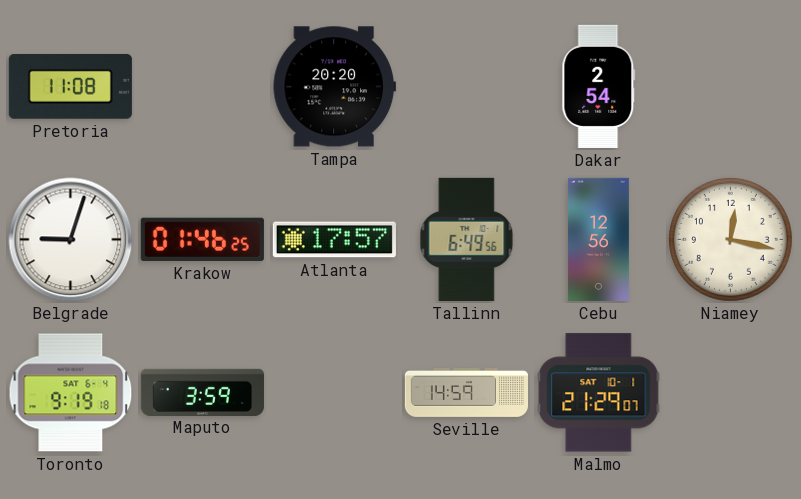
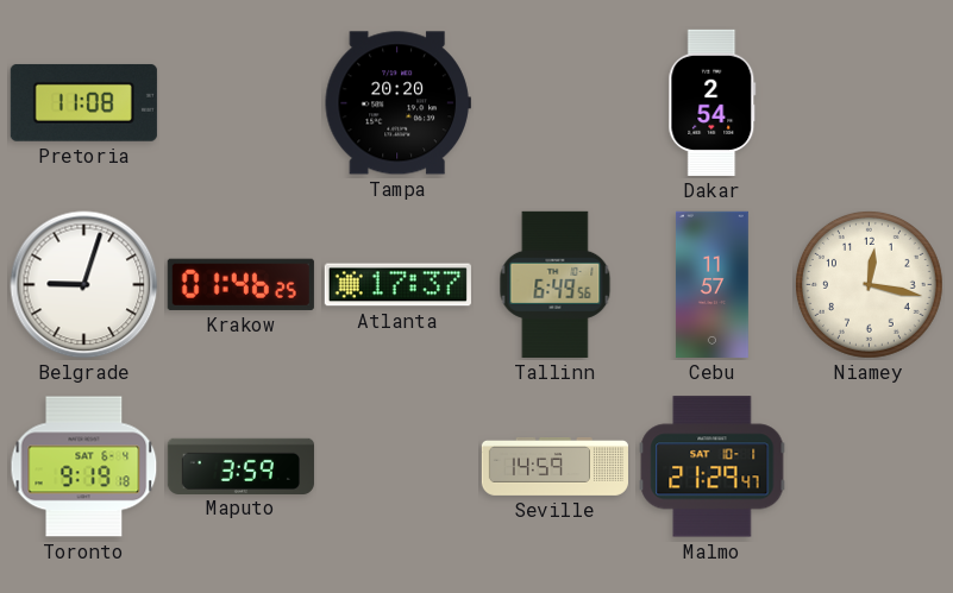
Atlanta: 17:57 -> 17:37 (397, 285)
Cebu: 12:56 -> 11:57 (711, 284)
Malmo: 21:29:07 -> 21:29:47 (713, 467)
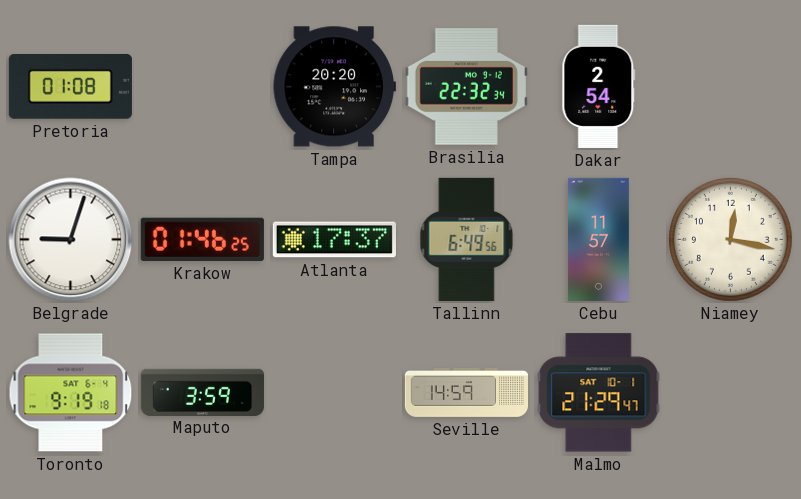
Pretoria: 11:08 -> 01:08 (70, 86)
Brasilia: none -> 22:32 (466, 87)
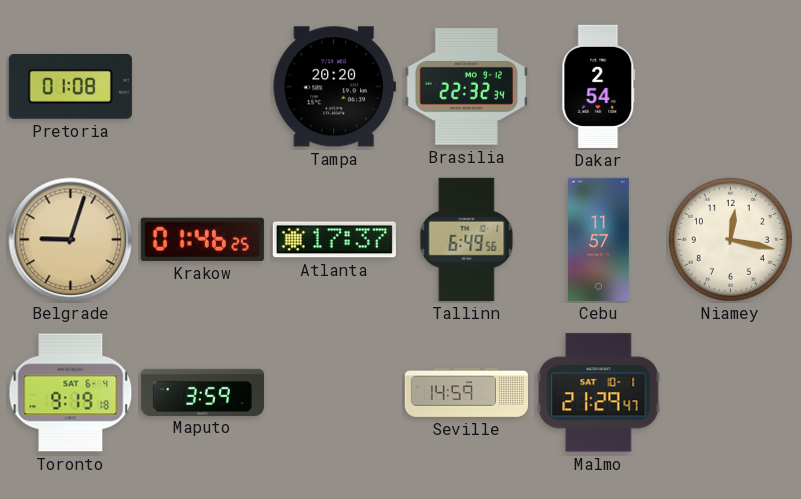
Belgrade dial: white -> champagne (71, 240)
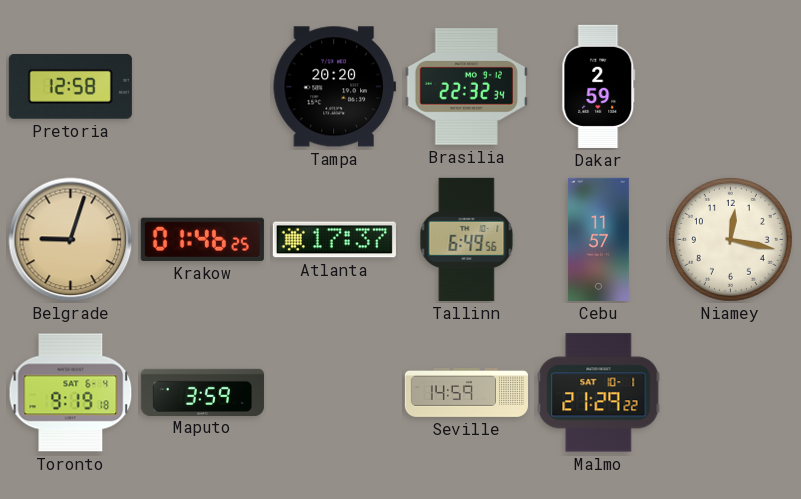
Pretoria: 01:08 -> 12:58 (70, 86)
Dakar: 2:54 -> 2:59 (599, 86)
Malmo: 21:29:47 -> 21:29:22 (599, 393)
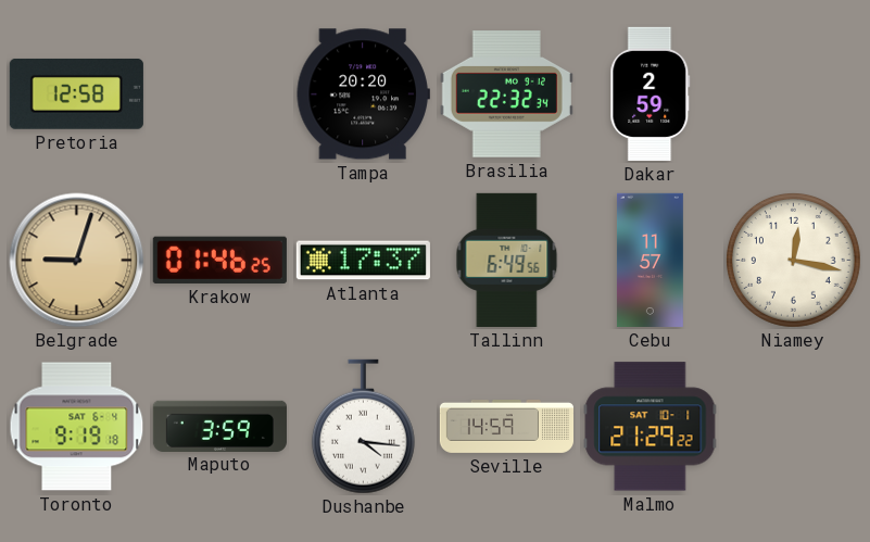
Dushanbe: none -> 4:16 (363, 427)
